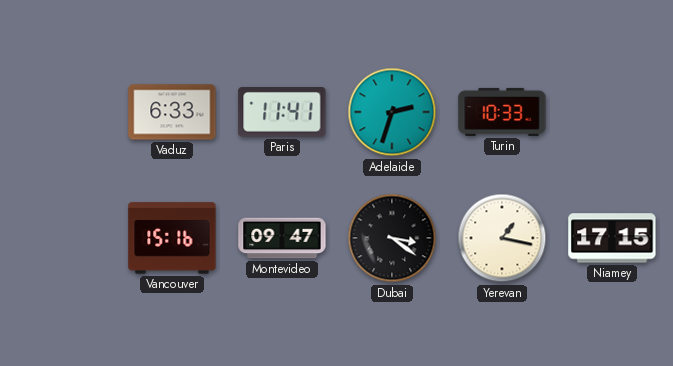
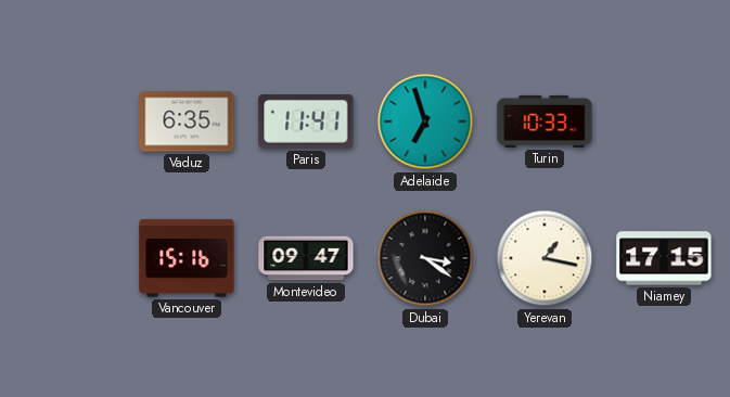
Vaduz: 6:33 -> 6:35 (187, 121)
Adelaide: 2:33 -> 6:57 (425, 121)
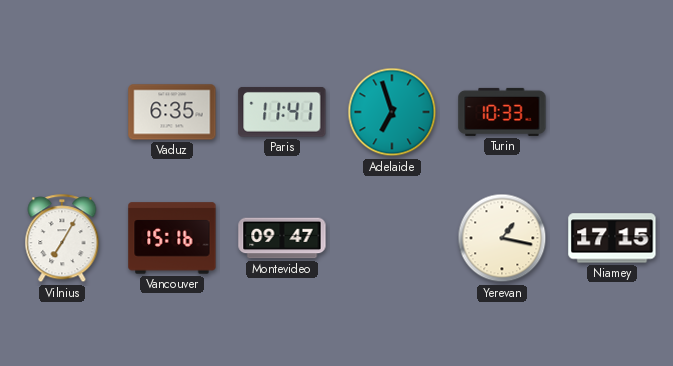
Vilnius: none -> 7:05 (62, 239)
Dubai: 3:21 -> none (425, 258)
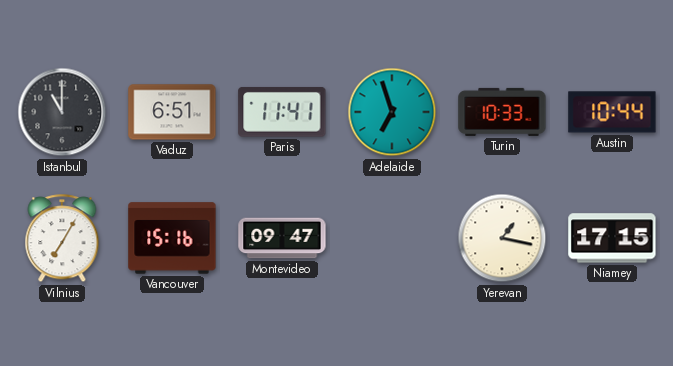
Istanbul: none -> 11:00 (62, 112)
Vaduz: 6:35 -> 6:51 (172, 112)
Austin: none -> 10:44 (612, 112)
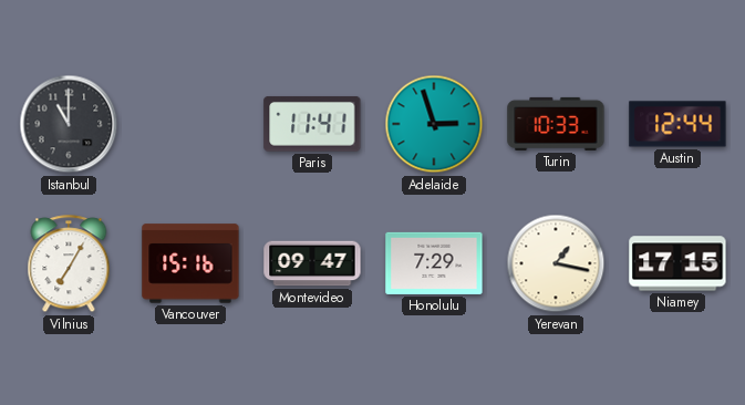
Vaduz: 6:51 -> none (172, 112)
Adelaide: 6:57 -> 2:57 (434, 124)
Austin: 10:44 -> 12:44 (677, 124)
Honolulu: none -> 7:29 (434, 263)
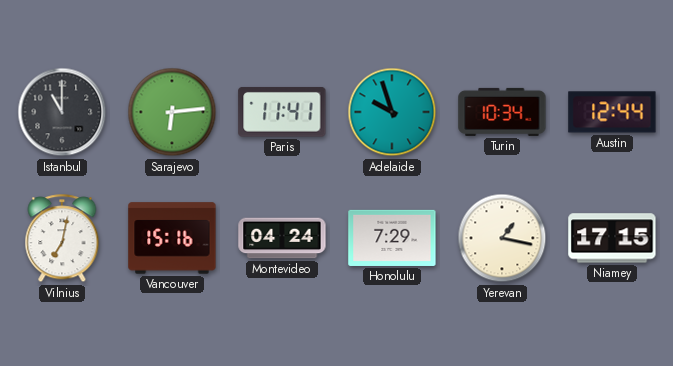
Sarajevo: none -> 6:14 (172, 112)
Adelaide: 2:57 -> 9:57 (392, 112)
Turin: 10:33 -> 10:34 (502, 112)
Vilnius: 7:05 -> 7:02 (62, 239)
Montevideo: 09:47 -> 04:24 (282, 238)
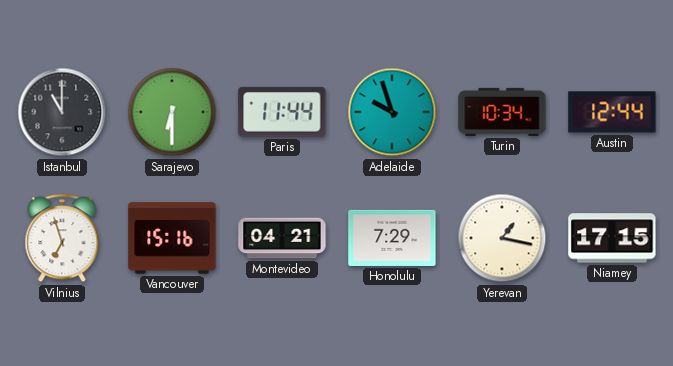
Sarajevo: 6:14 -> 6:30 (172, 112)
Paris: 11:41 -> 11:44 (282, 112)
Vilnius: 7:02 -> 6:57 (62, 239)
Montevideo: 04:24 -> 04:21 (282, 238)
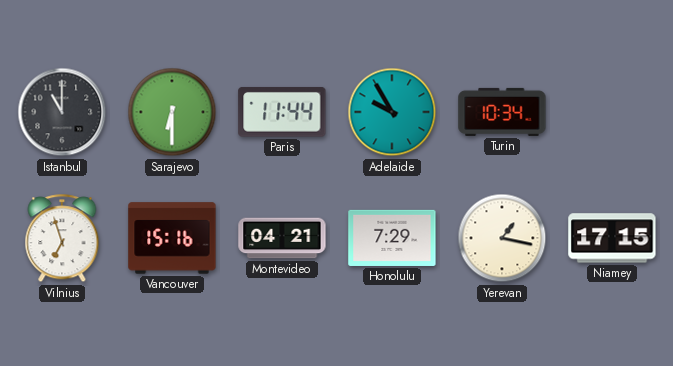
Adelaide: 9:57 -> 9:55 (392, 112)
Austin: 12:44 -> none (612, 112)
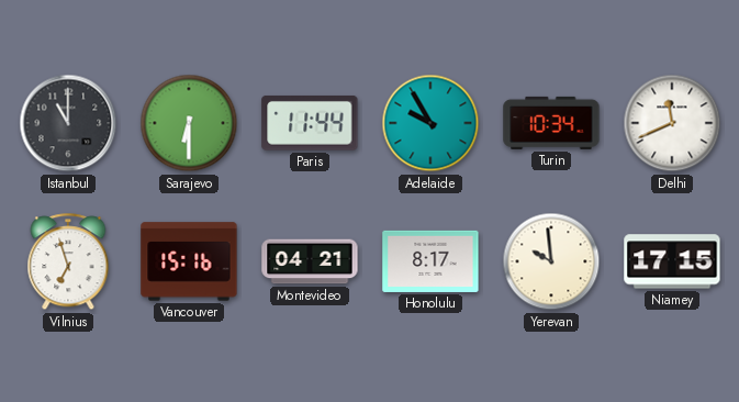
Delhi: none -> 11:41 (672, 123)
Honolulu: 7:29 -> 8:17 (430, 261)
Yerevan: 1:17 -> 9:59 (551, 261)
